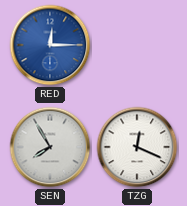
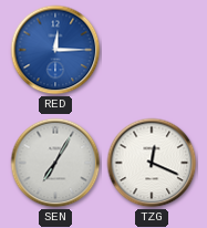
SEN: 7:55 -> 7:05 (55, 163)
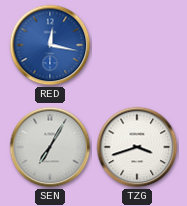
RED: 12:15 -> 12:17 (50, 45)
TZG: 12:19 -> 3:42 (137, 147)
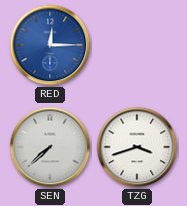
RED: 12:17 -> 12:15 (50, 45)
SEN: 7:05 -> 7:38 (50, 147)
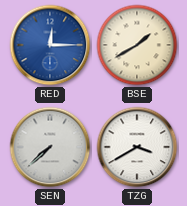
BSE: none -> 1:40 (137, 45)
TZG: 3:42 -> 3:40 (137, 147)
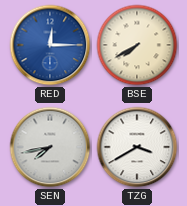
BSE: 1:40 -> 7:40 (137, 45)
SEN: 7:38 -> 7:43 (50, 147)
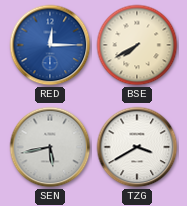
SEN: 7:43 -> 5:43 (50, 147)
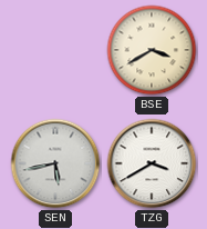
RED: 12:15 -> none (50, 45)
BSE: 7:40 -> 3:40 (152, 50)
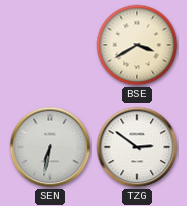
SEN: 5:43 -> 6:32 (50, 147)
TZG: 3:40 -> 2:51 (137, 147)
